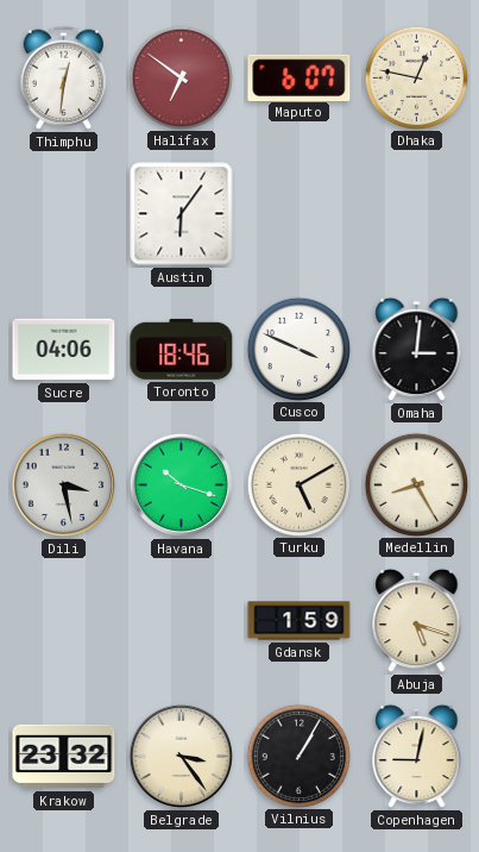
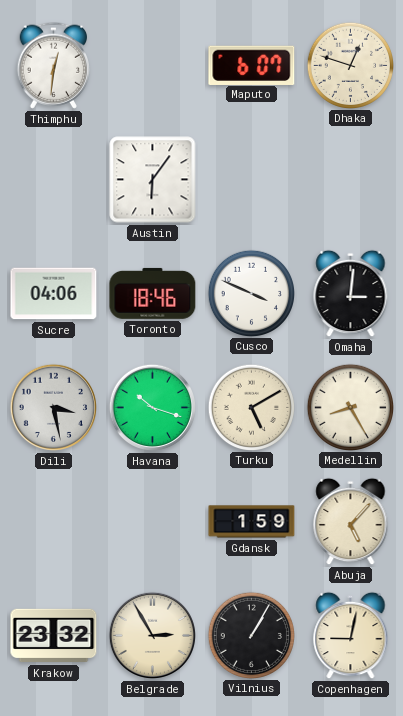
Halifax: 6:51 -> none (181, 77)
Dhaka: 12:47 -> 12:48 (350, 65)
Abuja: 5:18 -> 5:07 (351, 522)
Belgrade: 3:24 -> 2:55 (152, 635)
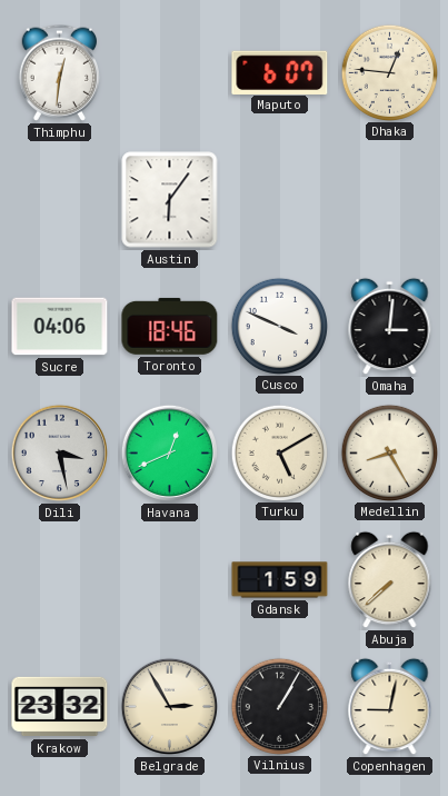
Dhaka: 12:48 -> 12:46 (389, 72)
Havana: 10:18 -> 12:41 (169, 452)
Abuja: 5:07 -> 7:38 (390, 580)
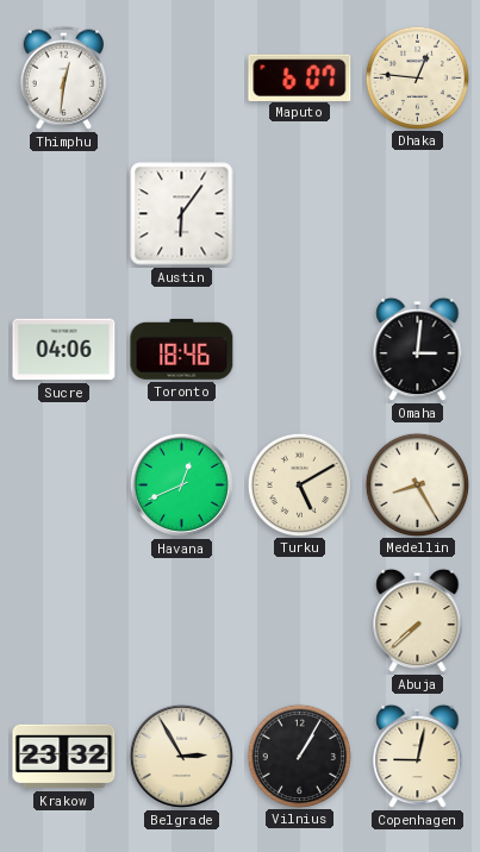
Cusco: 3:49 -> none (279, 326)
Dili: 3:28 -> none (59, 452)
Gdansk: 1:59 -> none (280, 580)
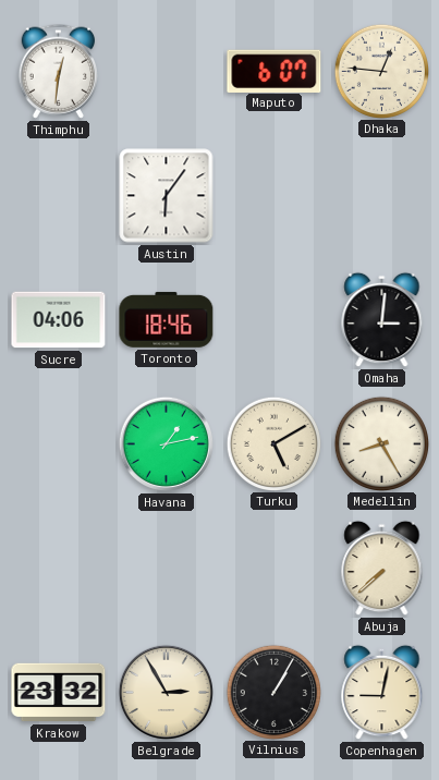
Havana: 12:41 -> 1:13 (166, 443)
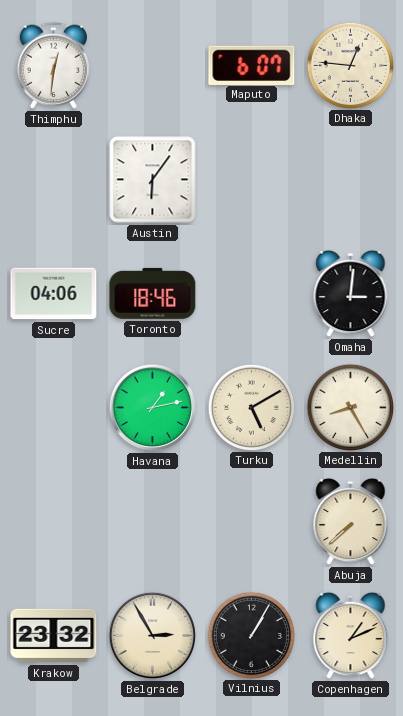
Copenhagen: 9:02 -> 1:11 (351, 636)
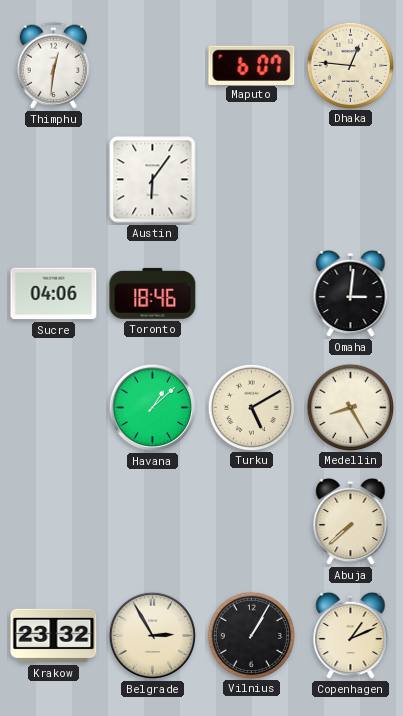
Havana: 1:13 -> 1:08 (152, 407)
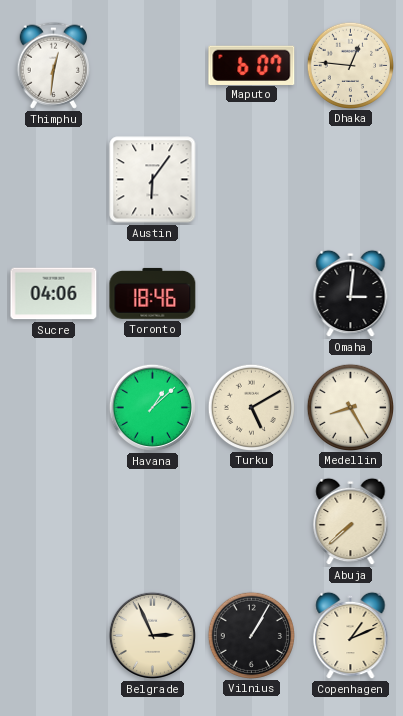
Krakow: 23:32 -> none (54, 636)
Belgrade: 2:55 -> 2:56 (152, 635)
